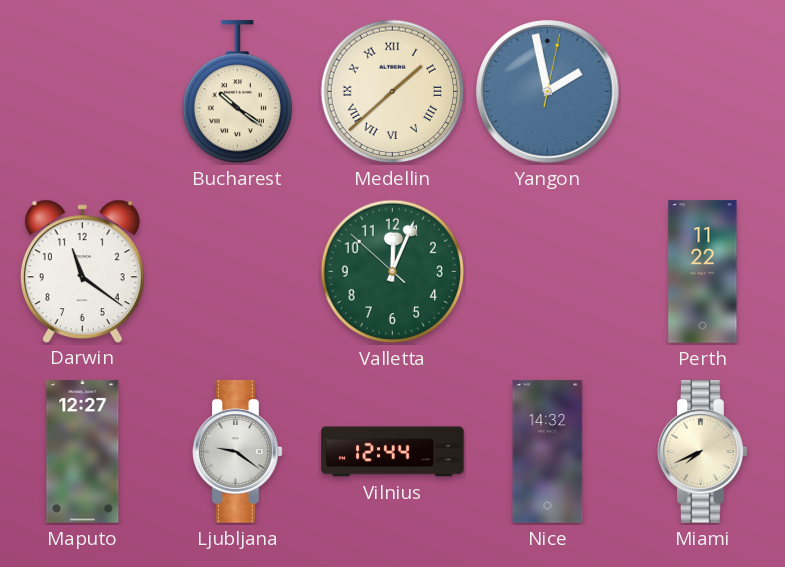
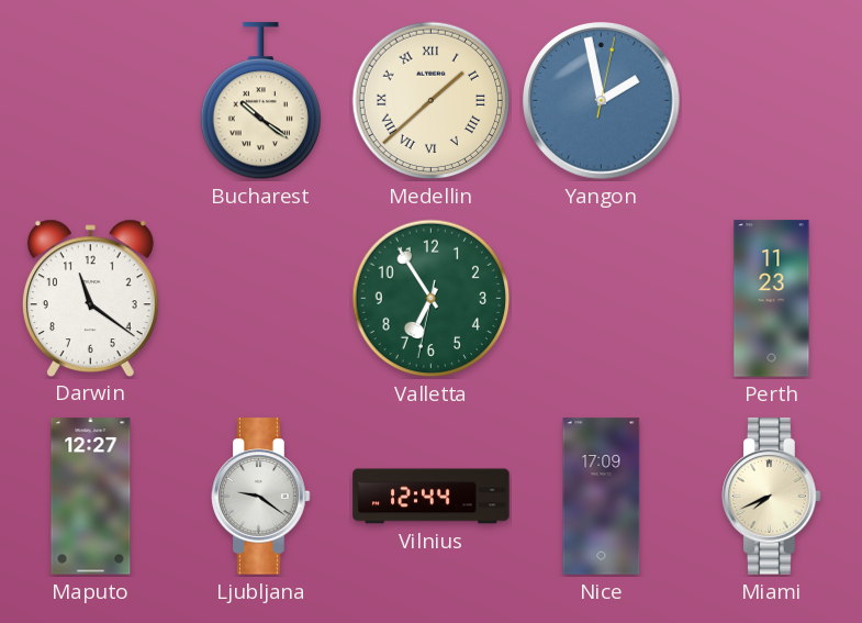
Valletta: 12:03 -> 6:54 (432, 299)
Perth: 11:22 -> 11:23 (772, 299)
Nice: 14:32 -> 17:09 (602, 497)
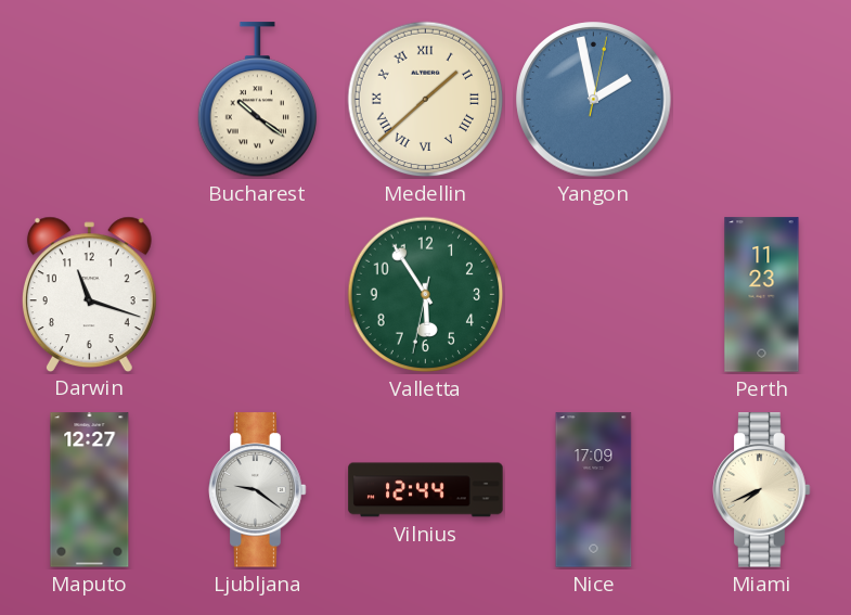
Darwin: 11:21 -> 11:18 (89, 294)
Valletta: 6:54 -> 5:54 (426, 295)
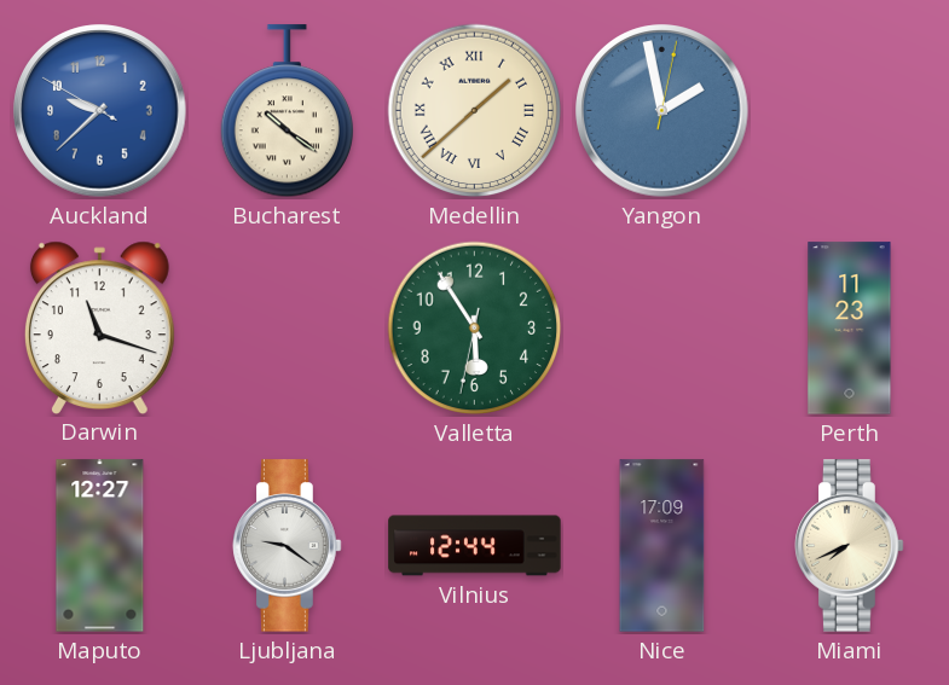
Auckland: none -> 9:37 (100, 111)
